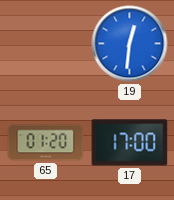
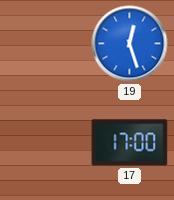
19: 12:31 -> 12:27 (130, 44)
65: 01:20 -> none (46, 143)
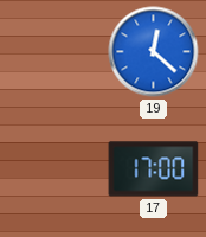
19: 12:27 -> 12:22 (154, 52)
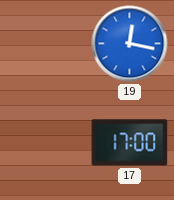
19: 12:22 -> 12:17 (130, 44)
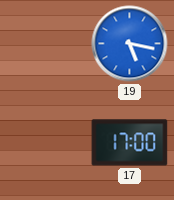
19: 12:17 -> 5:17 (130, 44)
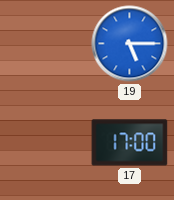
19: 5:17 -> 5:15 (130, 44)
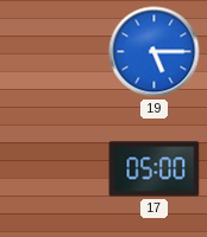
17: 17:00 -> 05:00 (155, 169)
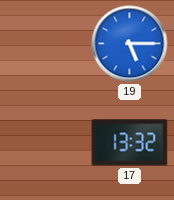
17: 05:00 -> 13:32 (130, 143)
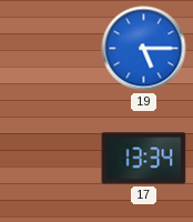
17: 13:32 -> 13:34 (144, 159)
